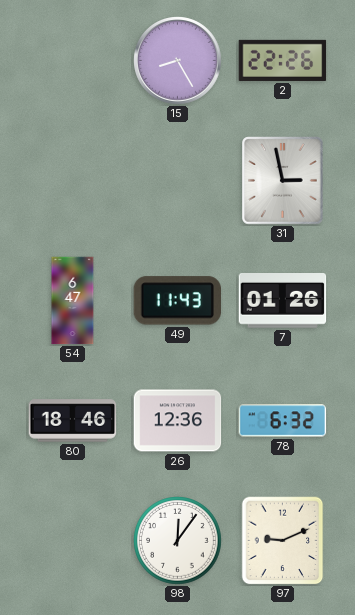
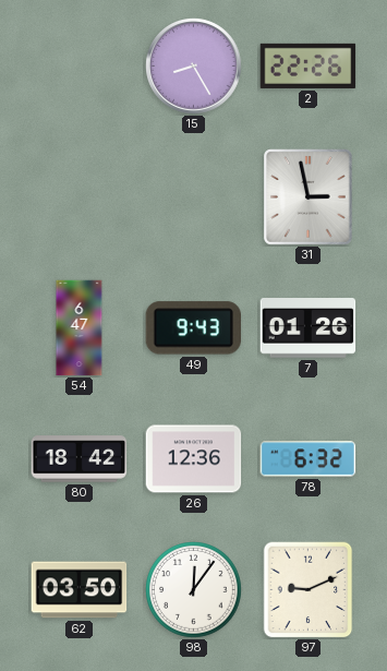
49: 11:43 -> 9:43 (193, 328)
80: 18:46 -> 18:42 (80, 459)
62: none -> 03:50 (80, 590)
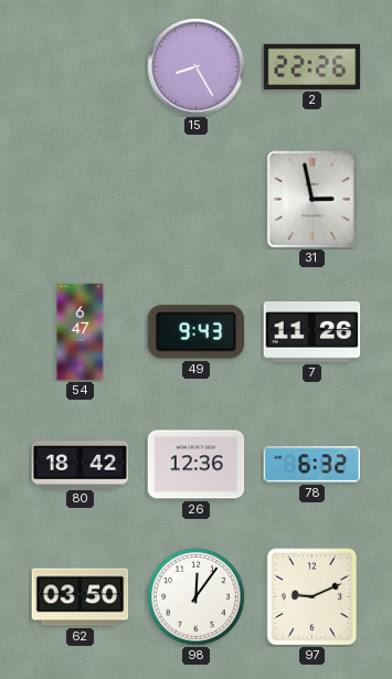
7: 01:26 -> 11:26 (312, 332)
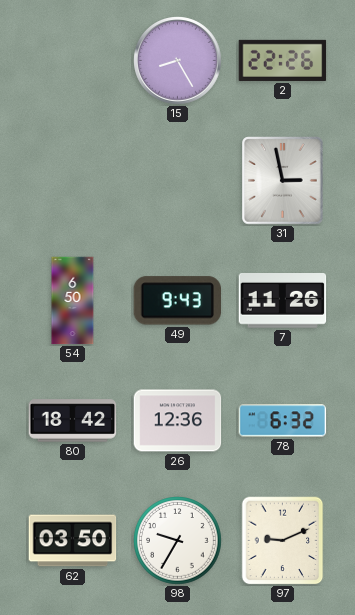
54: 6:47 -> 6:50 (73, 301)
98: 12:06 -> 9:35 (178, 541)
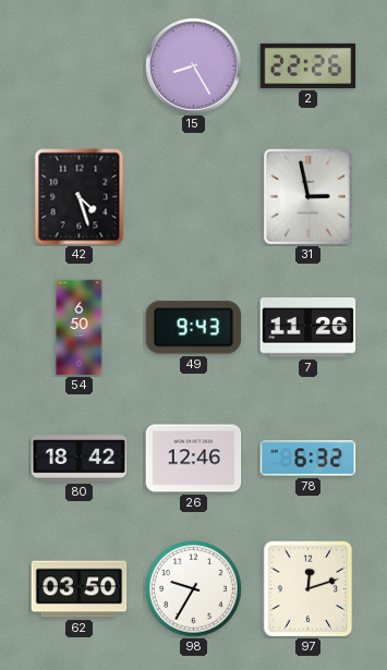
42: none -> 4:27 (80, 197)
26: 12:36 -> 12:46 (194, 459)
97: 9:11 -> 12:12 (309, 589)
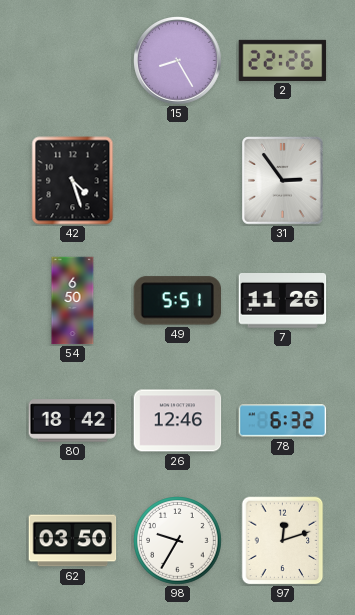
31: 2:58 -> 2:54 (283, 181)
49: 9:43 -> 5:51 (177, 301)
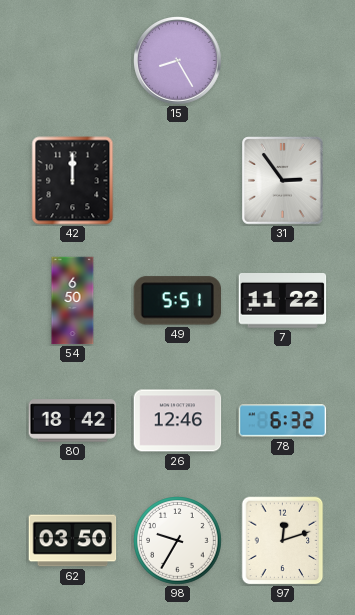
2: 22:26 -> none (283, 60)
42: 4:27 -> 12:00 (73, 181)
7: 11:26 -> 11:22 (283, 301)
